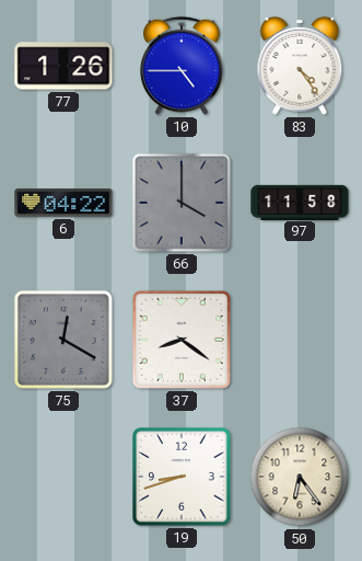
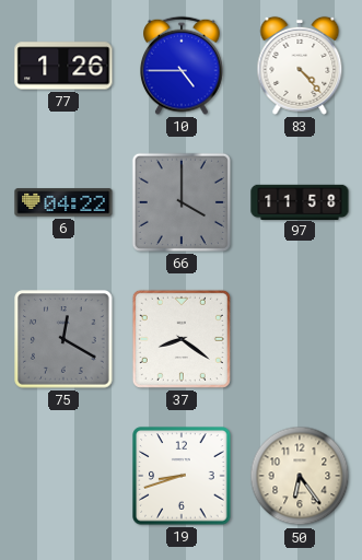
83: 4:24 -> 4:23 (300, 66)
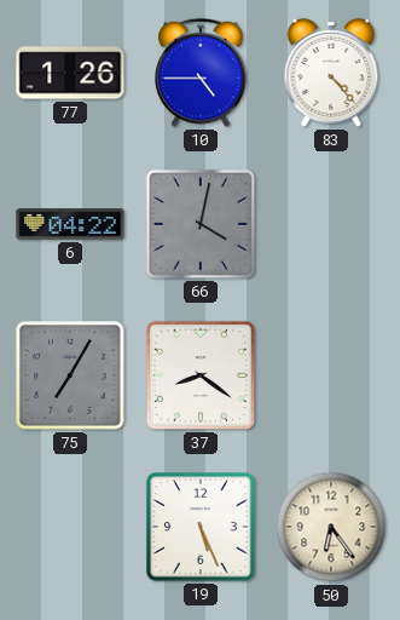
66: 4:00 -> 4:02 (201, 224)
97: 11:58 -> none (300, 201)
75: 12:20 -> 7:05 (70, 375)
19: 8:42 -> 5:26 (201, 527)
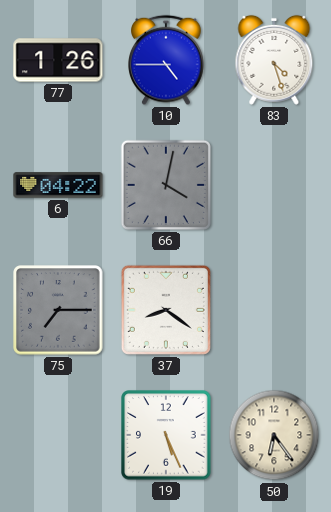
83: 4:23 -> 4:27 (274, 60)
75: 7:05 -> 7:15 (58, 310)
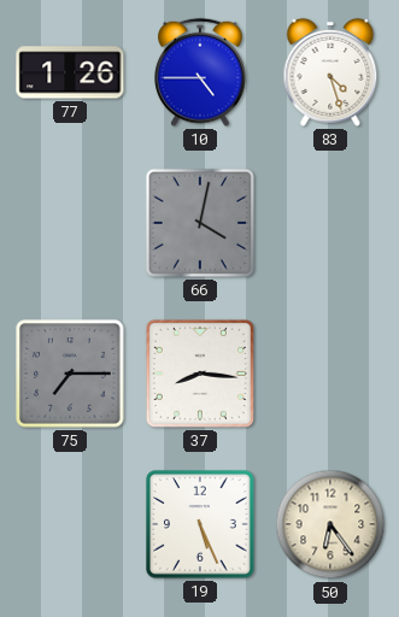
6: 04:22 -> none (58, 185)
37: 8:21 -> 8:16 (200, 374)
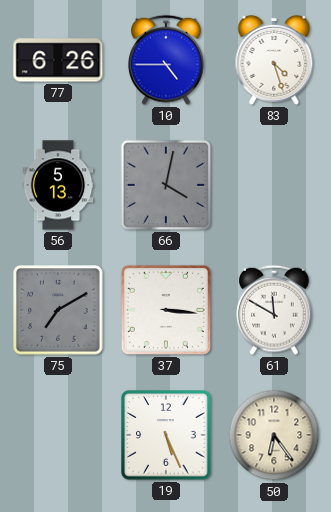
77: 1:26 -> 6:26 (58, 60)
56: none -> 5:13 (58, 185)
75: 7:15 -> 7:10 (58, 310)
37: 8:16 -> 3:16 (166, 310)
61: none -> 11:50 (275, 310)
